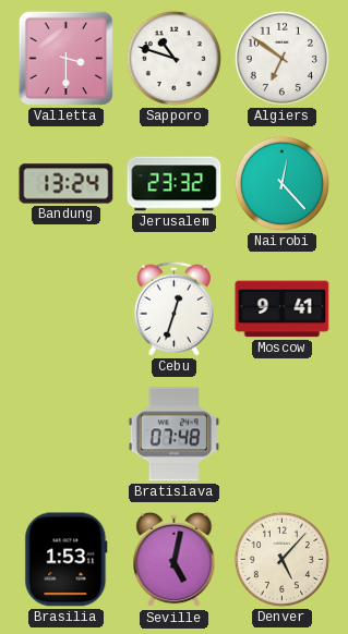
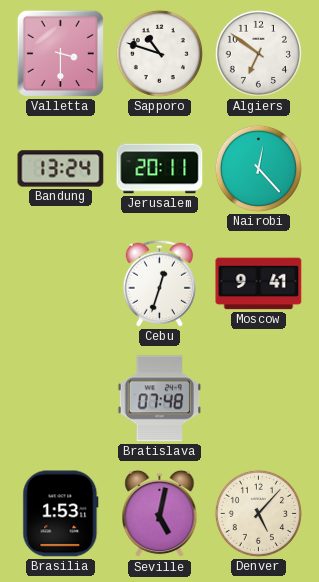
Jerusalem: 23:32 -> 20:11 (160, 169)
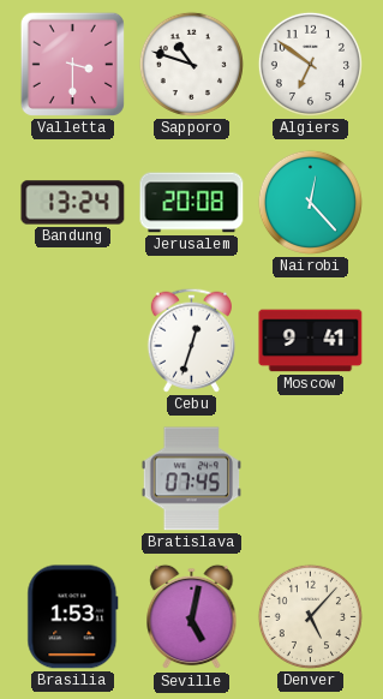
Jerusalem: 20:11 -> 20:08 (192, 203)
Bratislava: 07:48 -> 07:45 (191, 479)
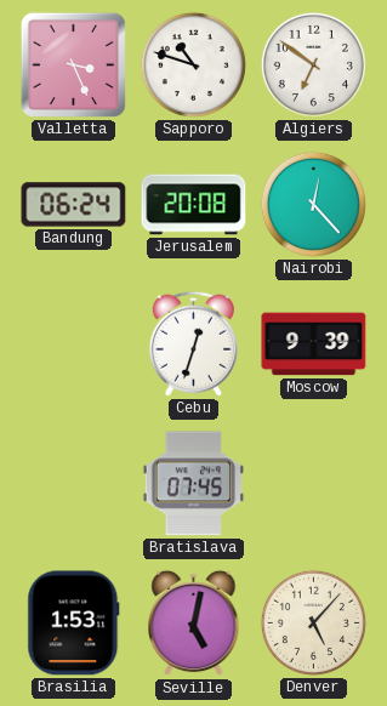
Valletta: 3:30 -> 3:26 (73, 64)
Bandung: 13:24 -> 06:24 (74, 205)
Moscow: 9:41 -> 9:39 (314, 345)
